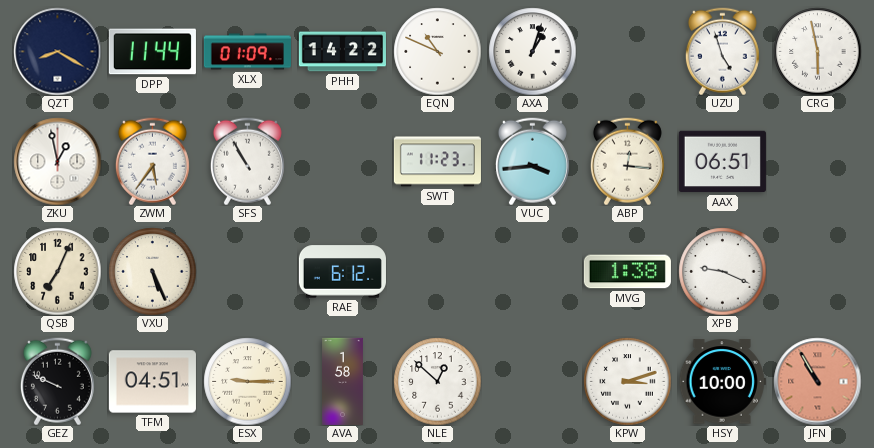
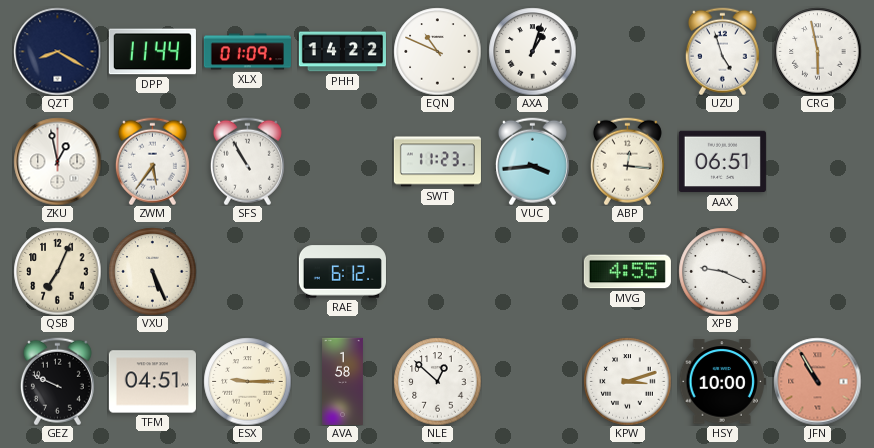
MVG: 1:38 -> 4:55 (627, 272)
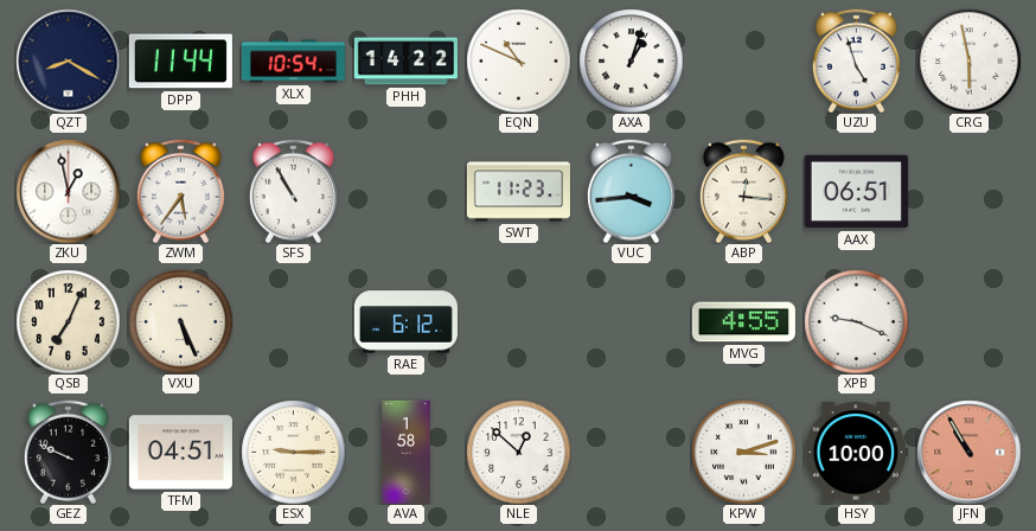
XLX: 01:09 -> 10:54 (293, 62)
